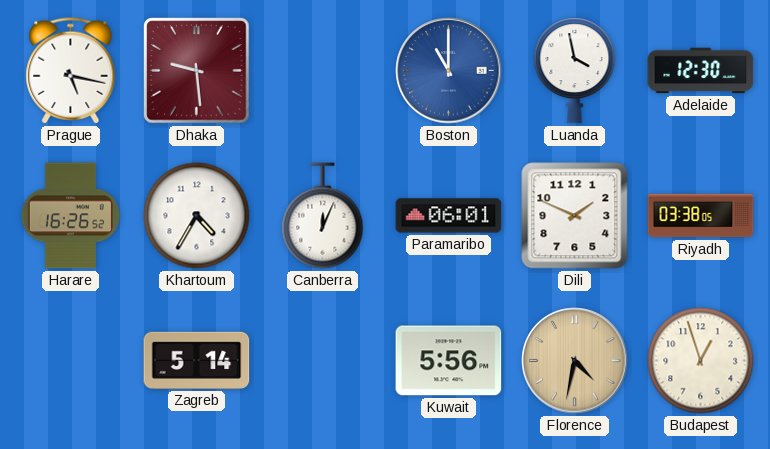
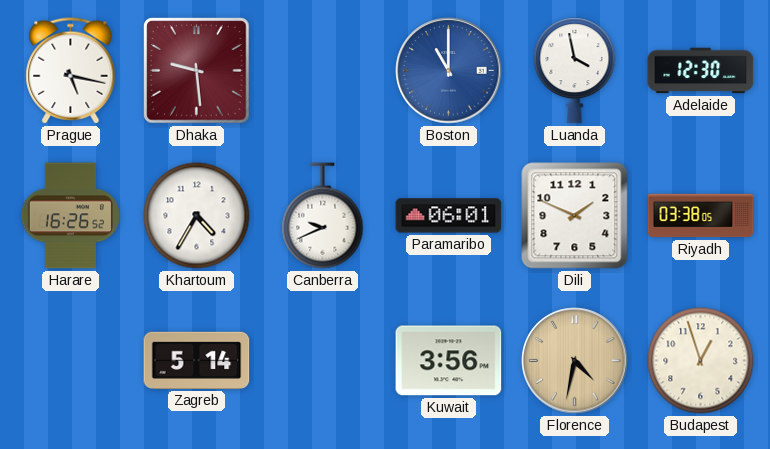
Canberra: 12:04 -> 9:41 (323, 216)
Kuwait: 5:56 -> 3:56 (449, 361)
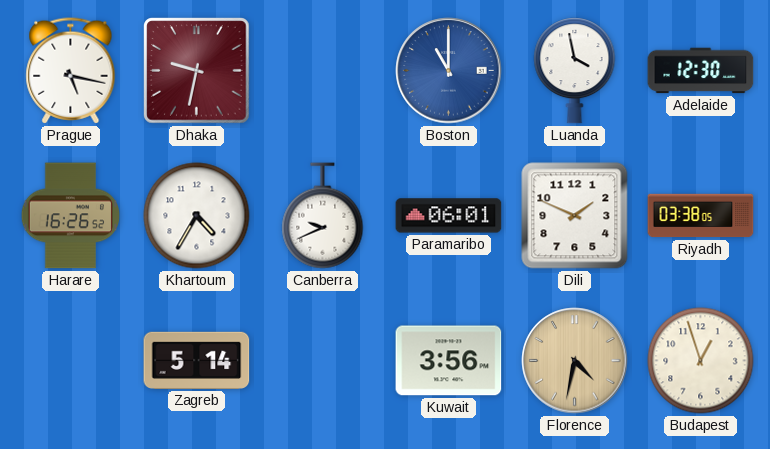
Dhaka: 9:29 -> 9:32 (197, 71)
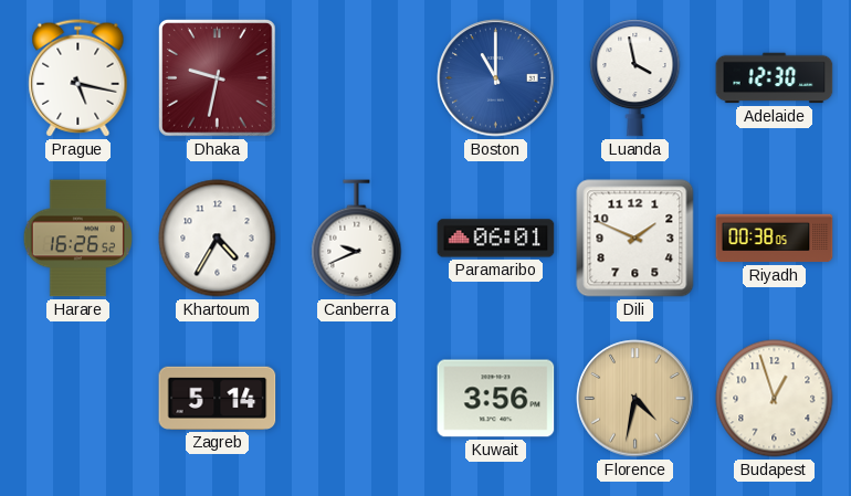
Riyadh: 03:38 -> 00:38 (775, 239)
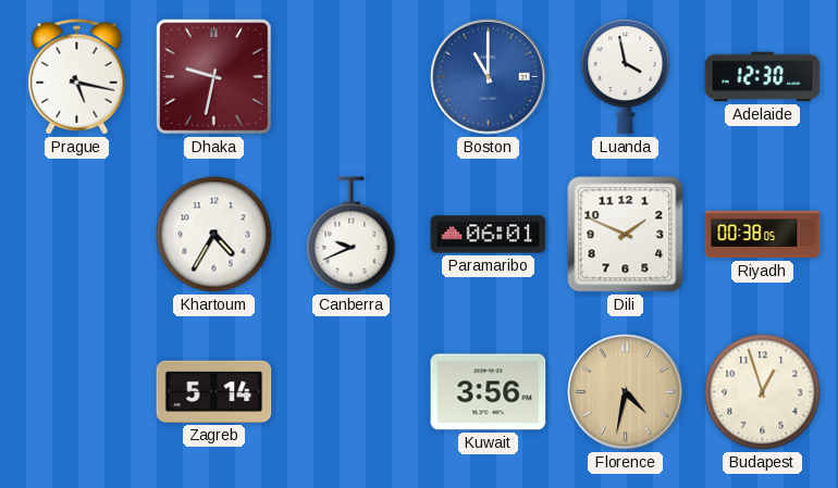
Harare: 16:26 -> none (77, 239)
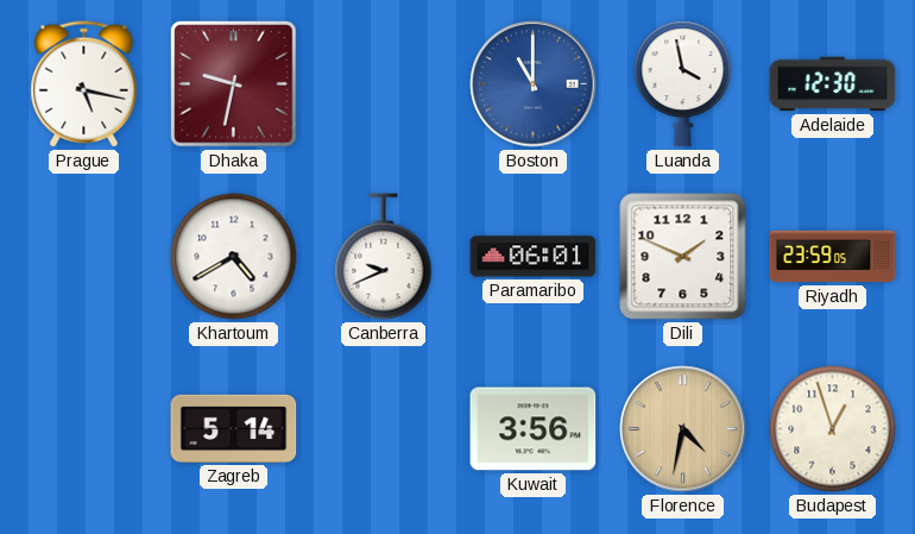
Khartoum: 4:35 -> 4:40 (234, 257)
Riyadh: 00:38 -> 23:59 (833, 257)
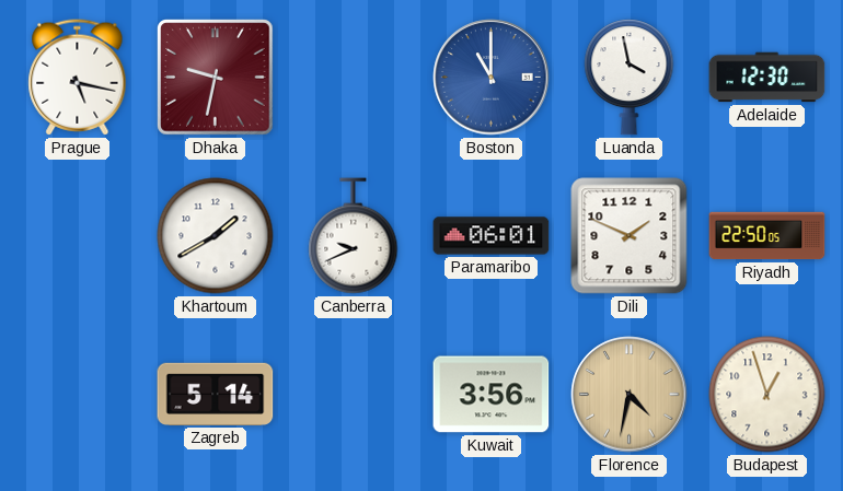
Khartoum: 4:40 -> 1:40 (216, 236)
Riyadh: 23:59 -> 22:50 (767, 236)
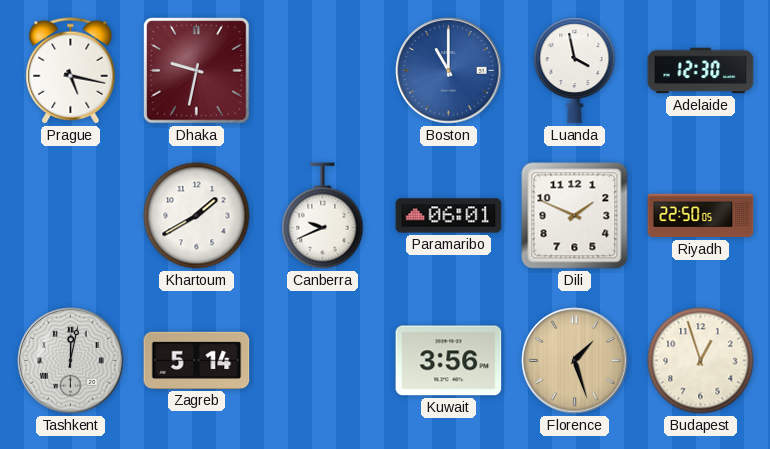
Tashkent: none -> 12:02 (71, 361)
Florence: 4:32 -> 1:27 (575, 361)
